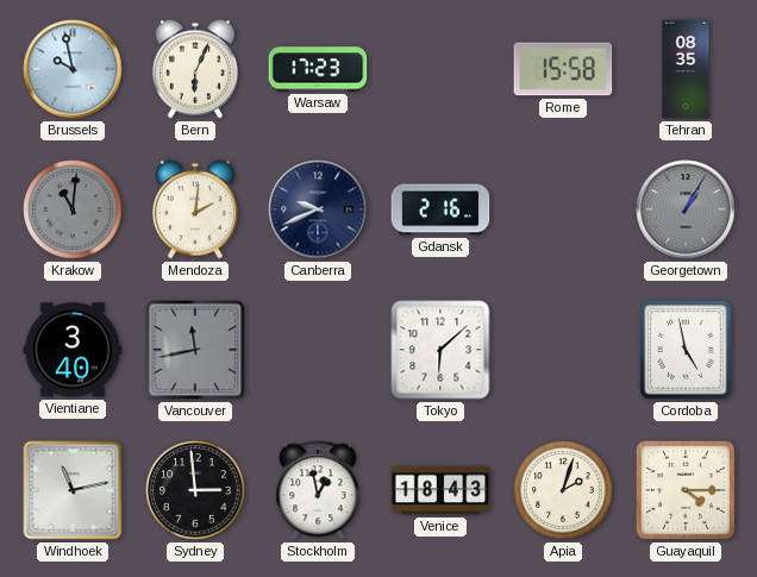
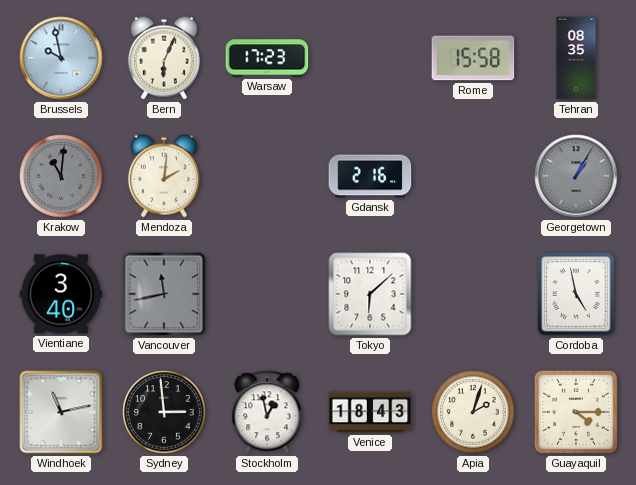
Canberra: 9:41 -> none (318, 209)
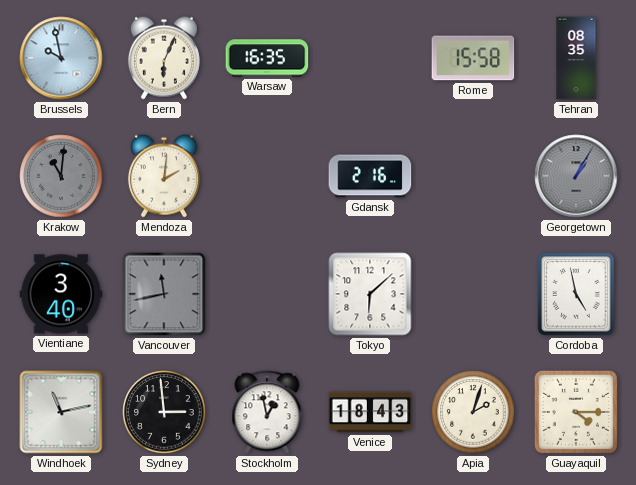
Warsaw: 17:23 -> 16:35 (267, 58)
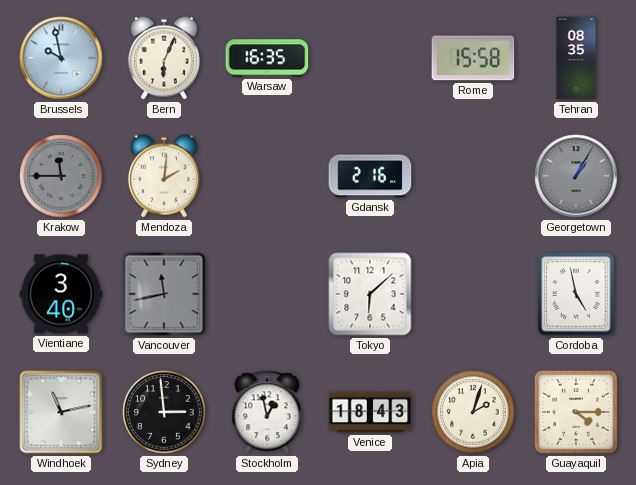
Krakow: 11:01 -> 11:45 (61, 176)
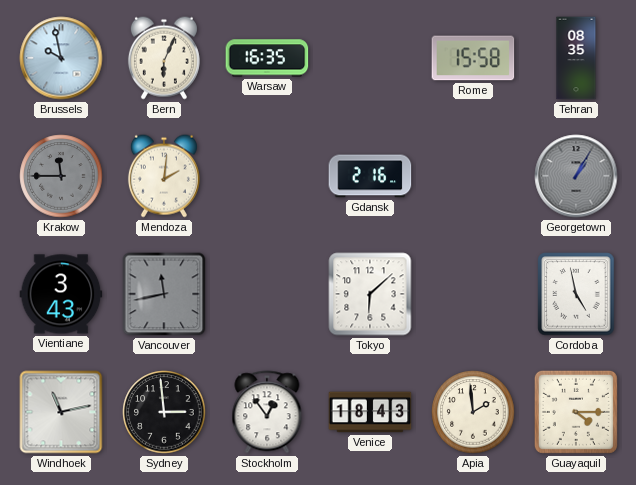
Vientiane: 3:40 -> 3:43 (61, 294)
Stockholm: 12:58 -> 12:54 (267, 412)
Apia: 2:03 -> 1:59 (473, 412)
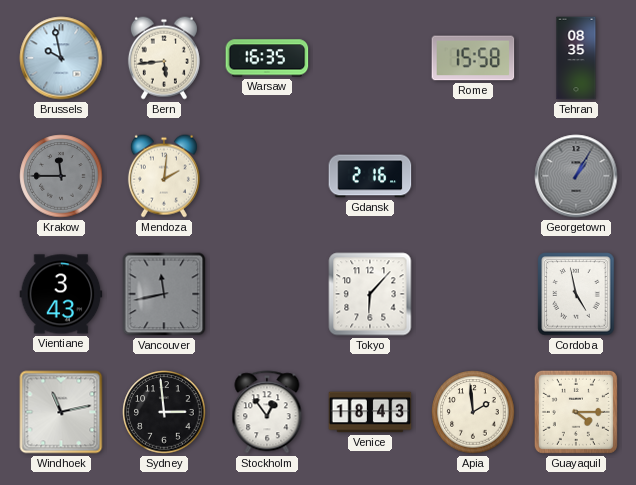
Bern: 6:04 -> 5:44 (164, 58)
Tokyo: 6:08 -> 6:07 (370, 294)
